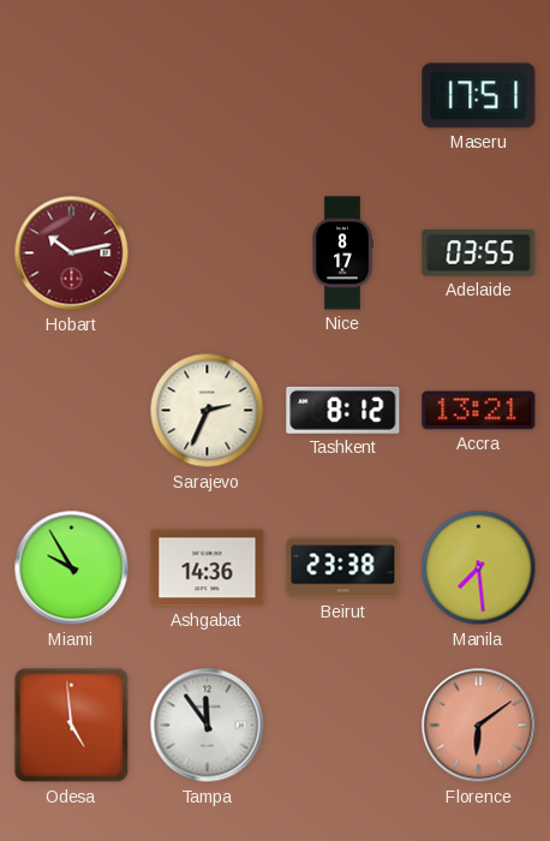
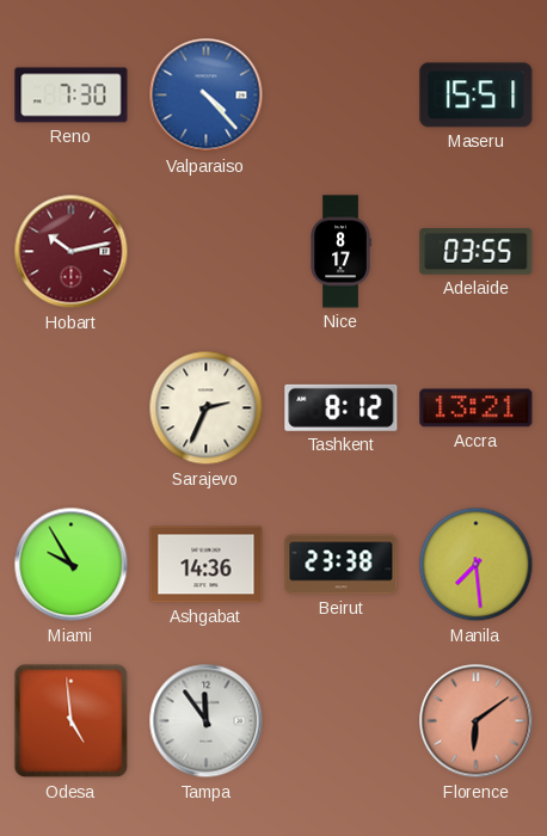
Reno: none -> 7:30 (72, 96)
Valparaiso: none -> 4:23 (207, 96)
Maseru: 17:51 -> 15:51 (477, 96)
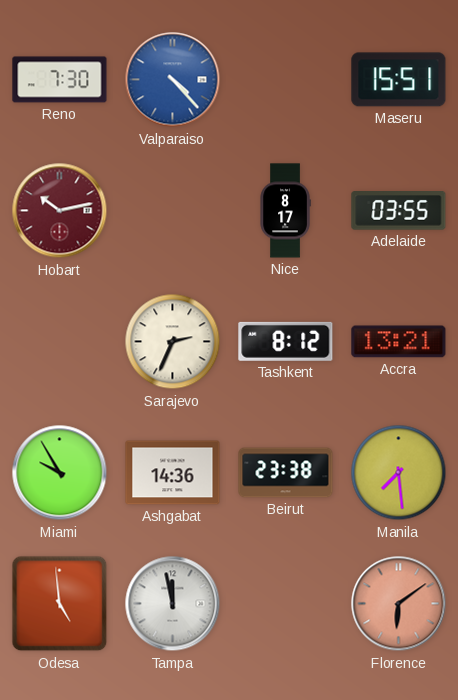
Tampa: 11:54 -> 11:58 (173, 604)
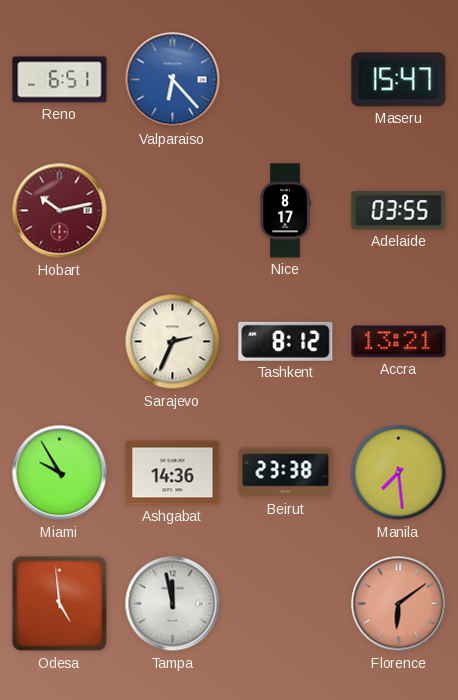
Reno: 7:30 -> 6:51 (60, 80)
Valparaiso: 4:23 -> 6:23 (173, 80)
Maseru: 15:51 -> 15:47 (399, 80)
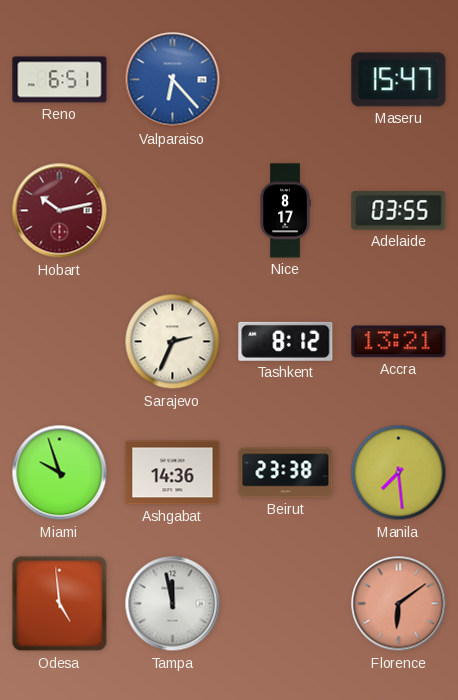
Miami: 9:55 -> 9:57 (60, 473)
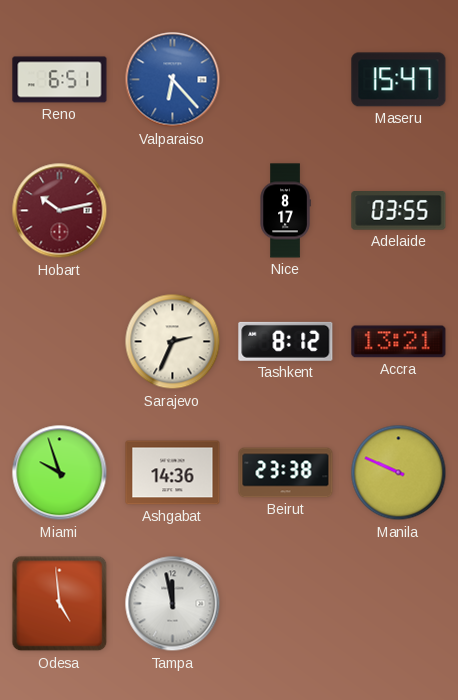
Manila: 7:29 -> 9:49 (399, 473)
Florence: 6:09 -> none (399, 604)
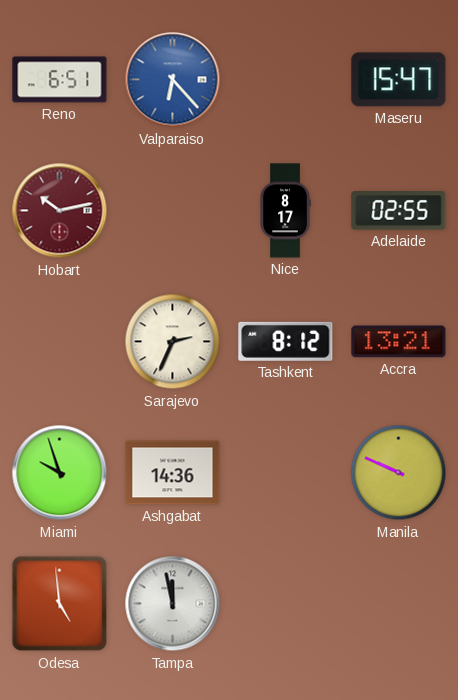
Adelaide: 03:55 -> 02:55 (399, 211)
Beirut: 23:38 -> none (286, 473)
